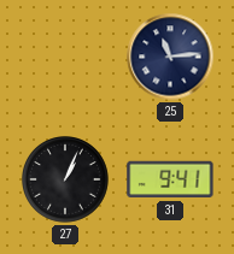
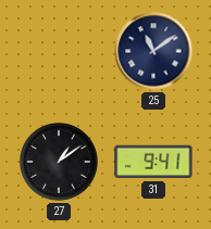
25: 11:14 -> 11:09 (153, 51)
27: 1:04 -> 1:09 (60, 163)
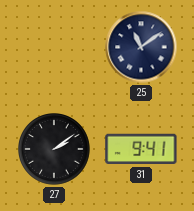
27: 1:09 -> 2:09 (55, 150)
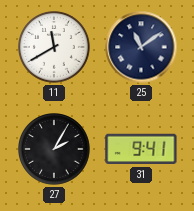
11: none -> 11:40 (55, 48)
27: 2:09 -> 2:05 (55, 150)
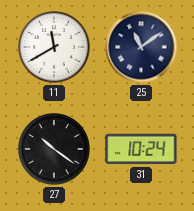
27: 2:05 -> 10:21 (55, 150)
31: 9:41 -> 10:24 (141, 149)
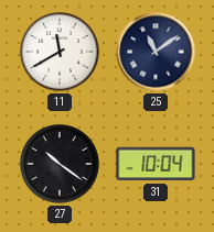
31: 10:24 -> 10:04 (156, 164)
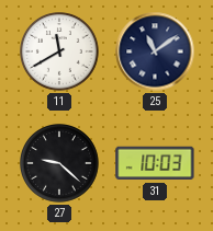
27: 10:21 -> 9:22 (60, 164)
31: 10:04 -> 10:03 (155, 163)
